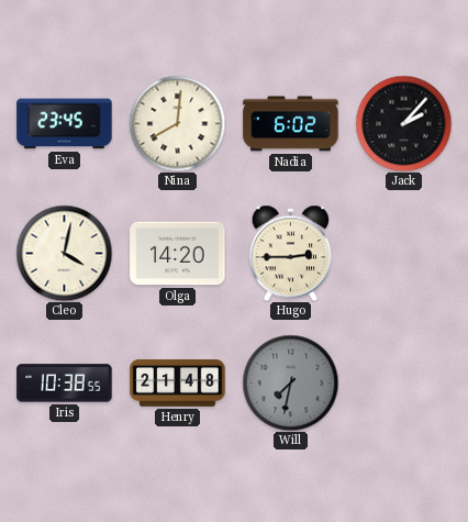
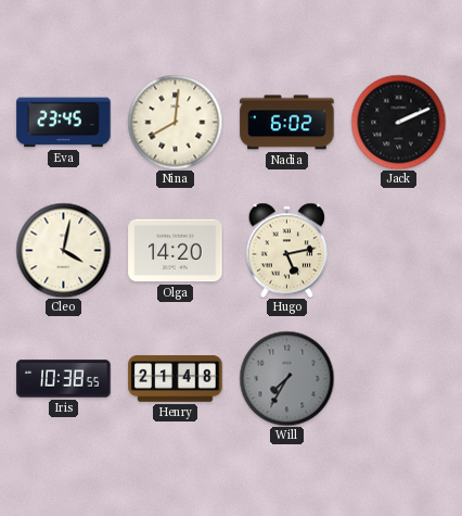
Jack: 2:07 -> 2:11 (398, 122)
Hugo: 2:45 -> 5:13 (286, 250)
Will: 7:32 -> 7:35 (286, 378)
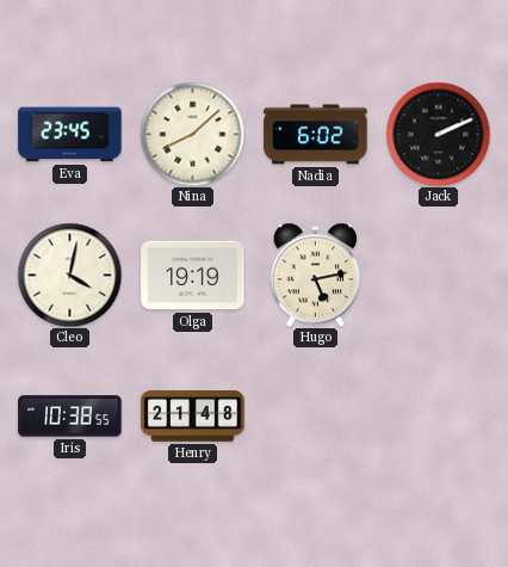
Nina: 8:01 -> 8:08 (192, 134)
Olga: 14:20 -> 19:19 (193, 276)
Will: 7:35 -> none (286, 378)
